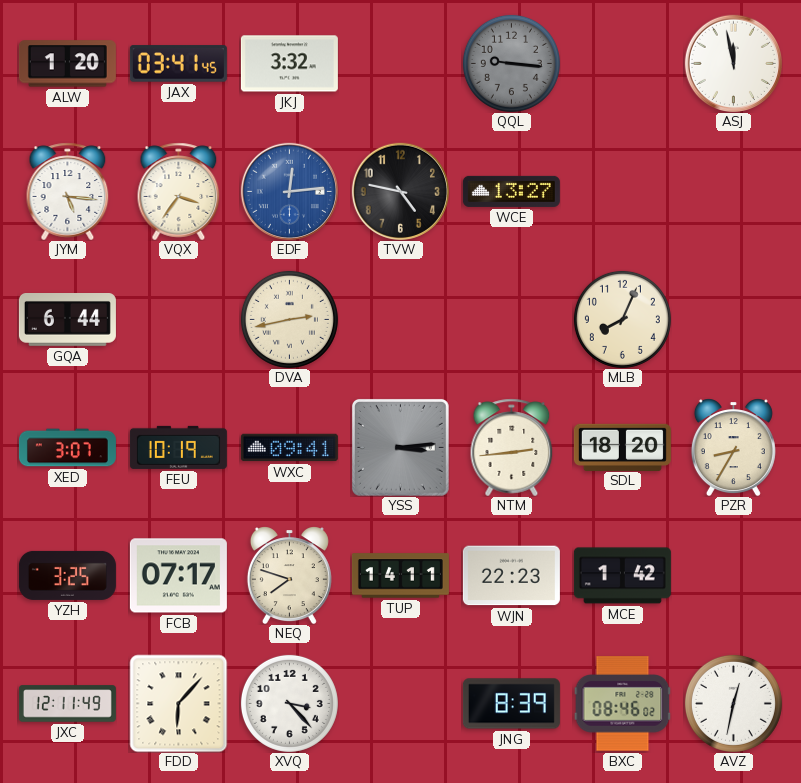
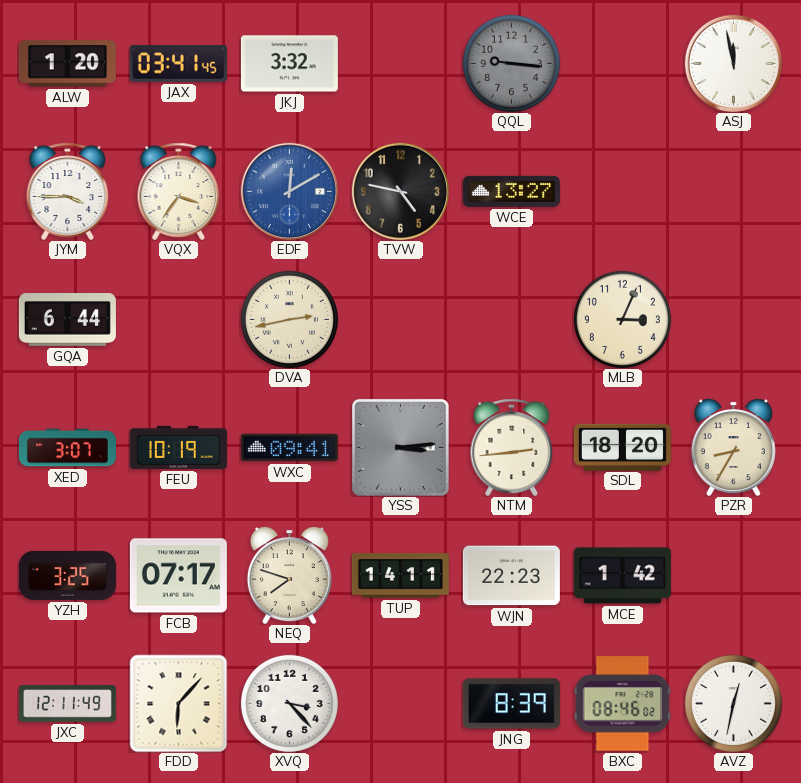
JYM: 5:16 -> 3:45 (68, 191)
EDF: 12:14 -> 12:10 (289, 191)
MLB: 8:04 -> 3:04 (622, 319)
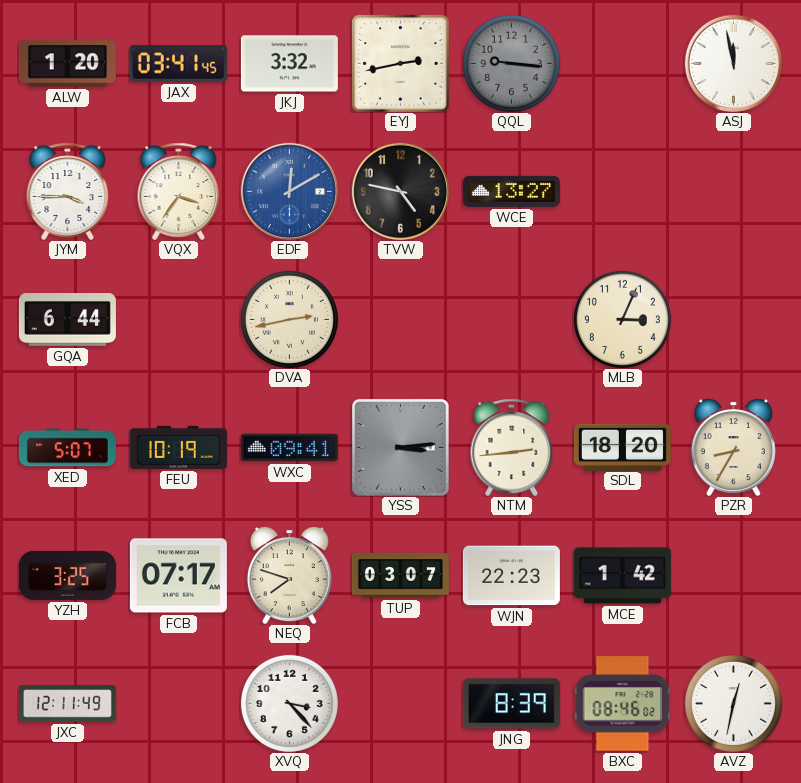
EYJ: none -> 2:43 (401, 64)
XED: 3:07 -> 5:07 (67, 448)
TUP: 14:11 -> 03:07 (400, 576)
FDD: 6:07 -> none (178, 703)
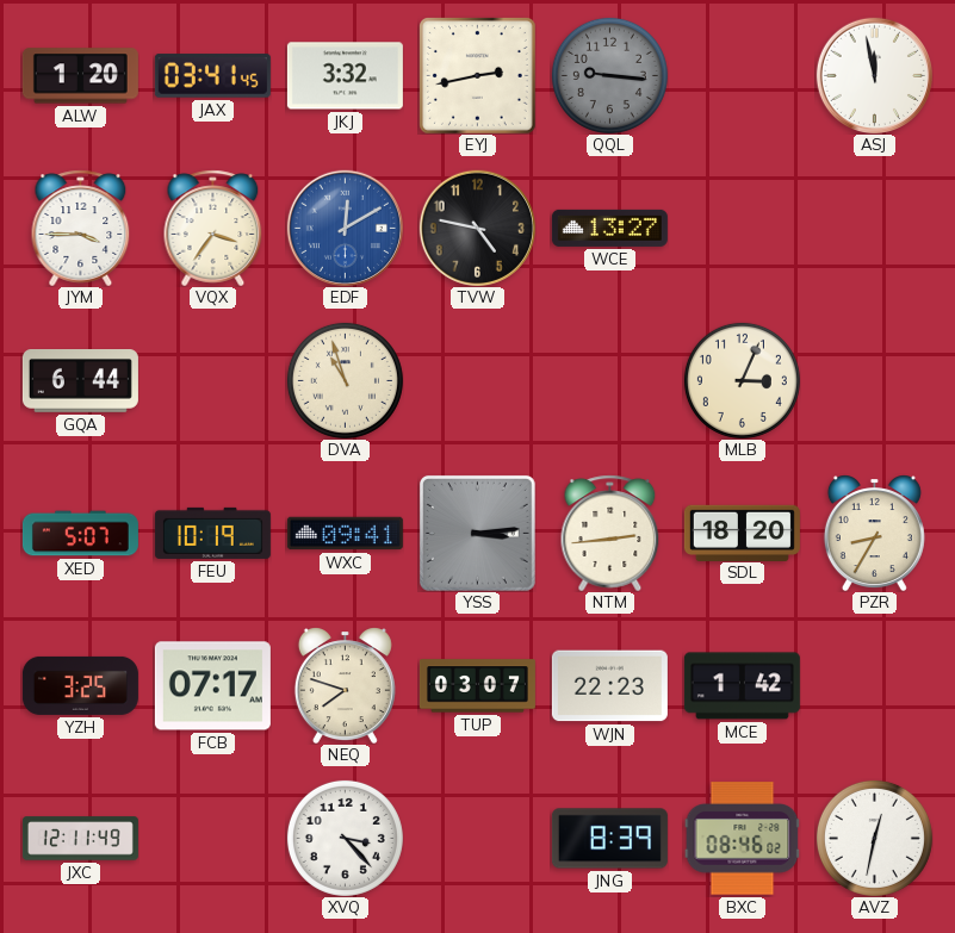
DVA: 2:43 -> 10:57 (345, 380)
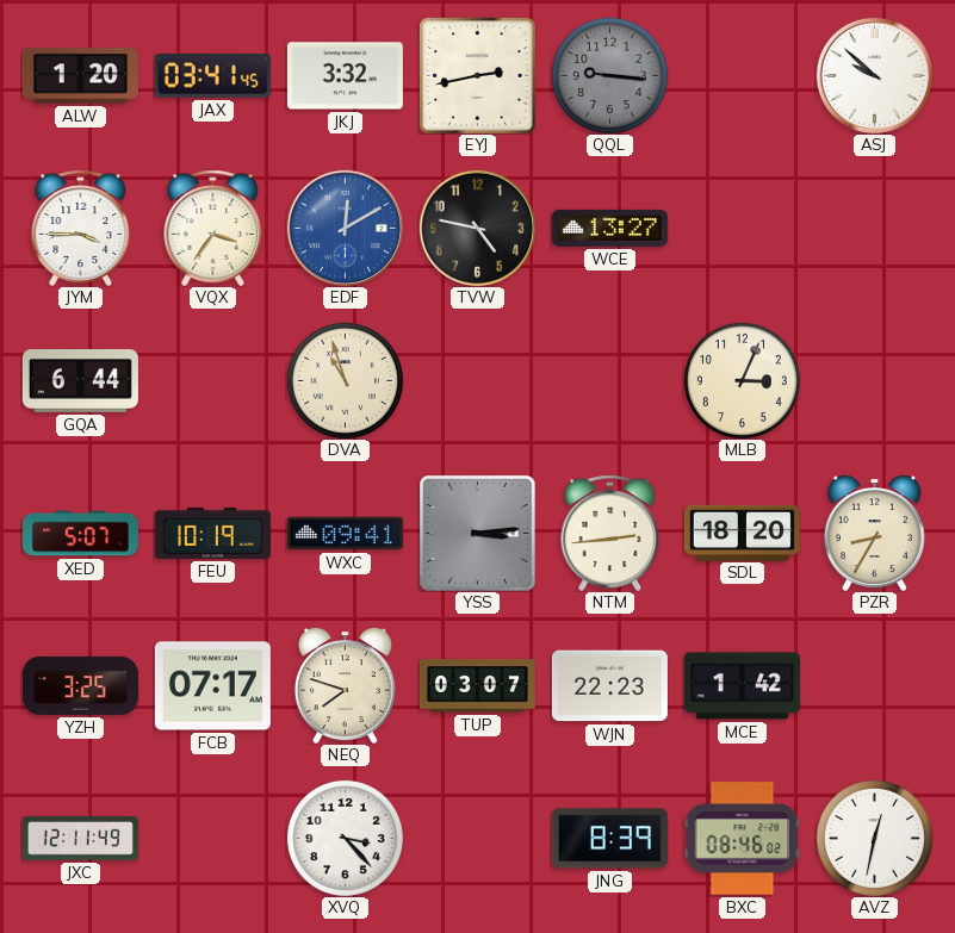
ASJ: 11:58 -> 9:52 (874, 75)
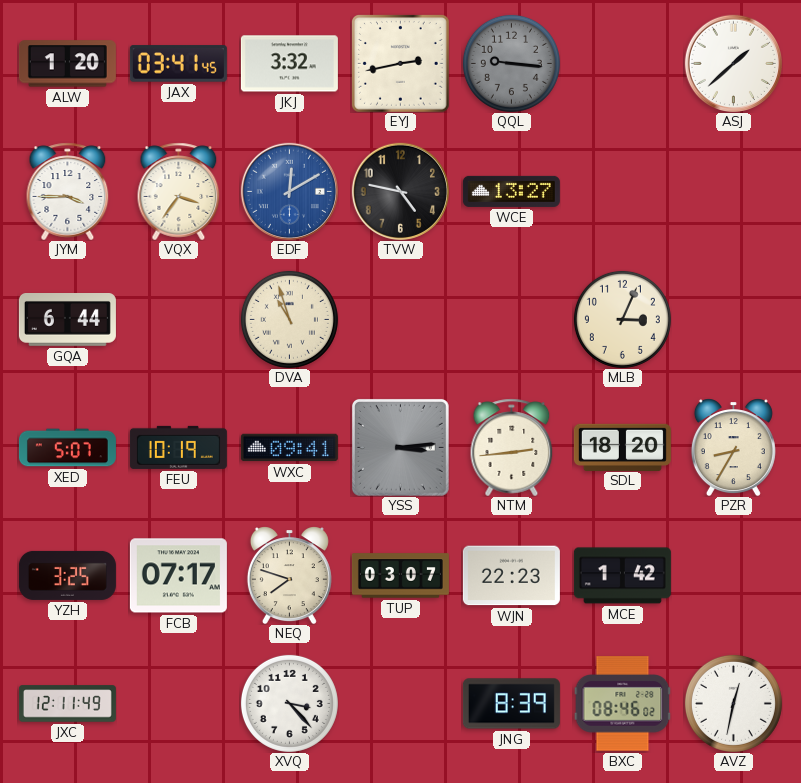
ASJ: 9:52 -> 1:38 (733, 63)
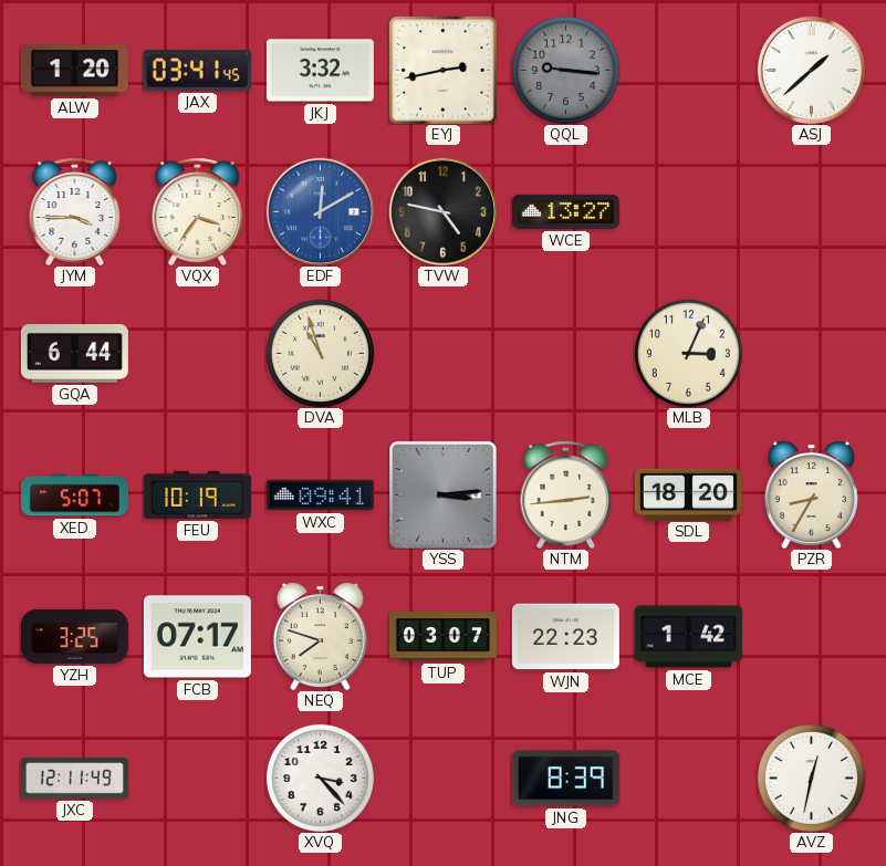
BXC: 08:46 -> none (622, 704)
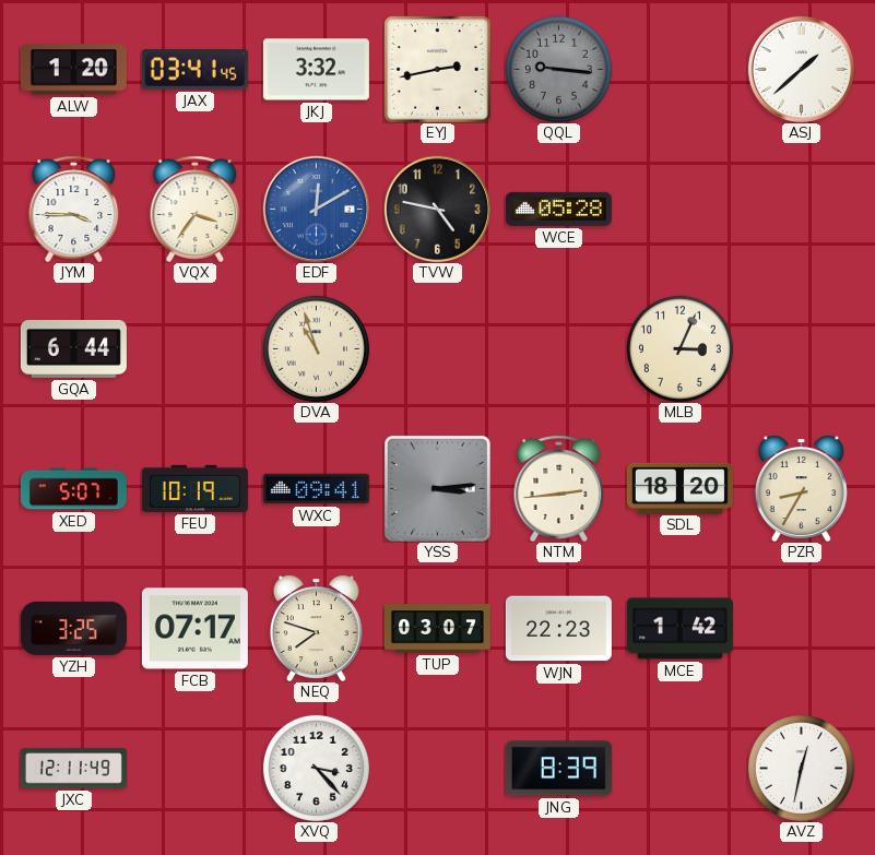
WCE: 13:27 -> 05:28 (558, 209)
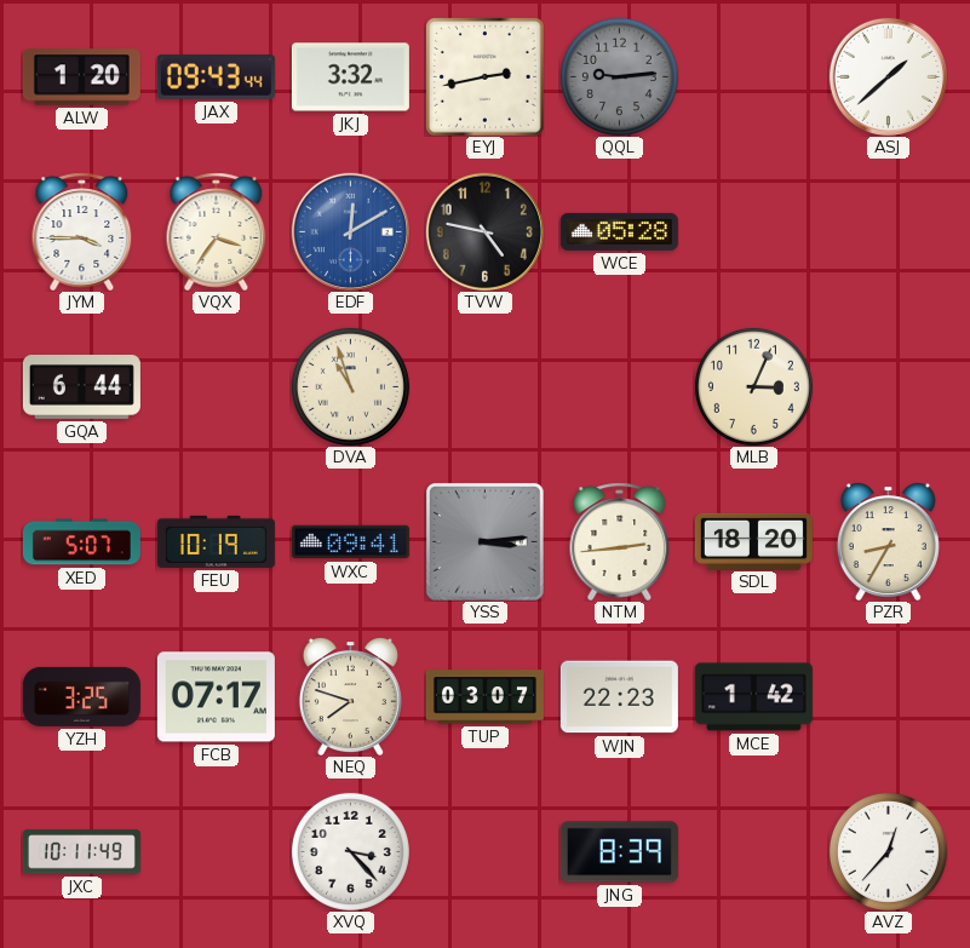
JAX: 03:41 -> 09:43 (216, 77)
QQL: 9:16 -> 9:14 (619, 76)
JXC: 12:11 -> 10:11 (81, 852)
AVZ: 12:32 -> 12:37 (888, 851)
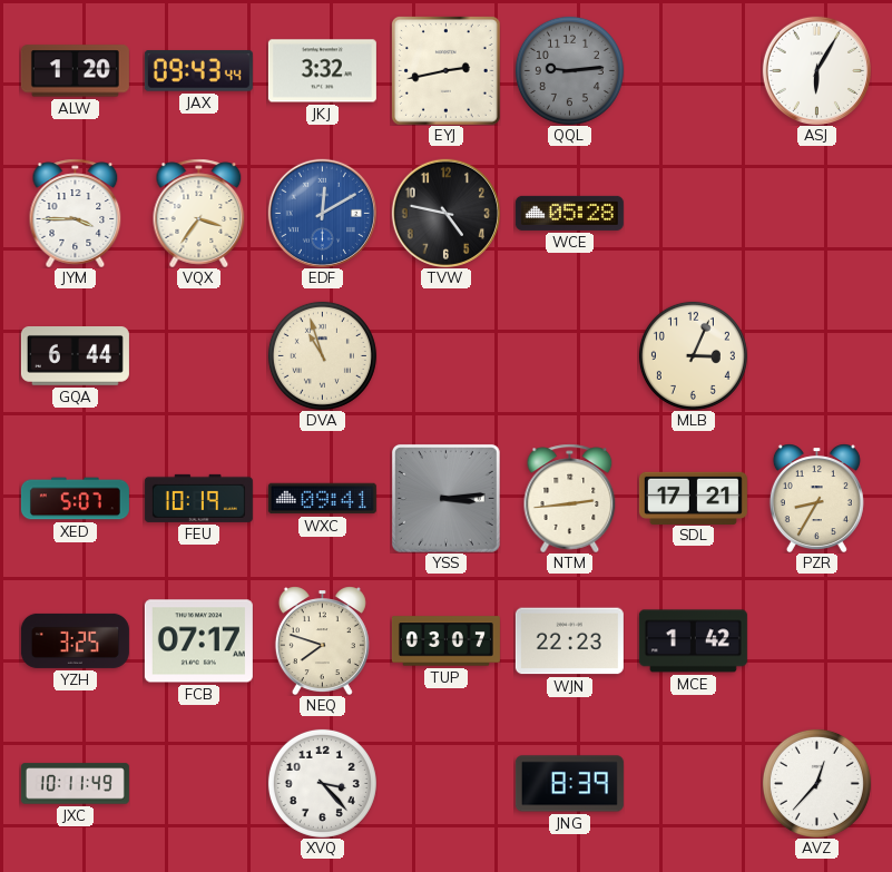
ASJ: 1:38 -> 6:05 (816, 70)
SDL: 18:20 -> 17:21 (693, 498)
